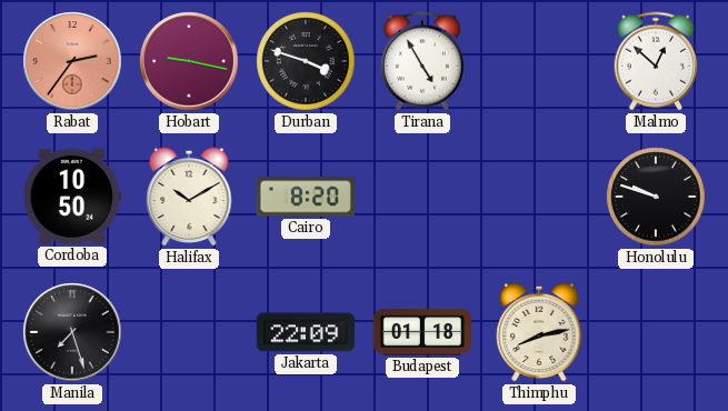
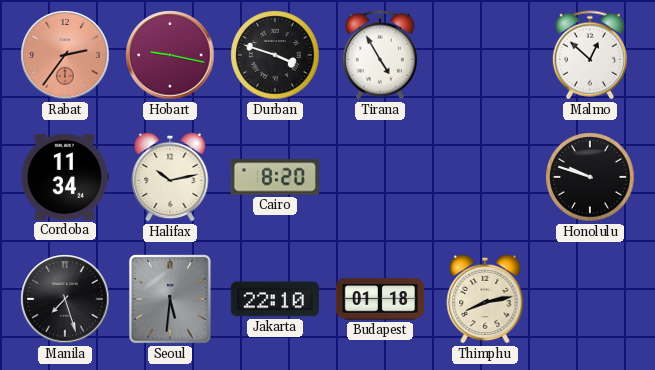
Cordoba: 10:50 -> 11:34 (65, 177)
Halifax: 10:10 -> 10:13 (170, 177)
Seoul: none -> 5:31 (171, 300)
Jakarta: 22:09 -> 22:10 (275, 299)
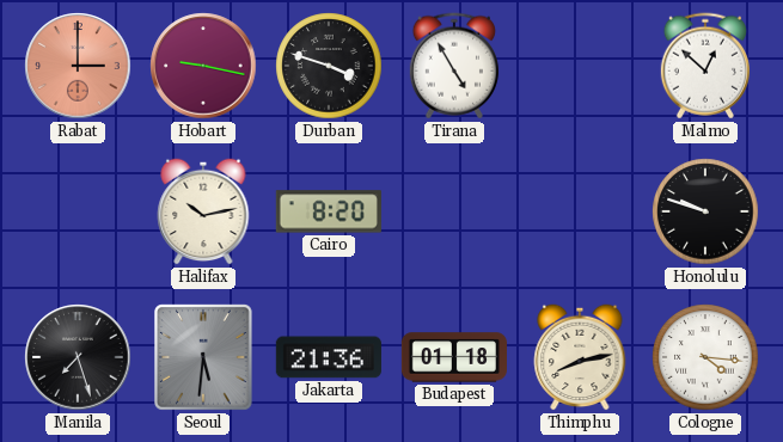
Rabat: 2:36 -> 3:00 (78, 66)
Cordoba: 11:34 -> none (65, 177)
Jakarta: 22:10 -> 21:36 (329, 357)
Cologne: none -> 4:16 (705, 357)
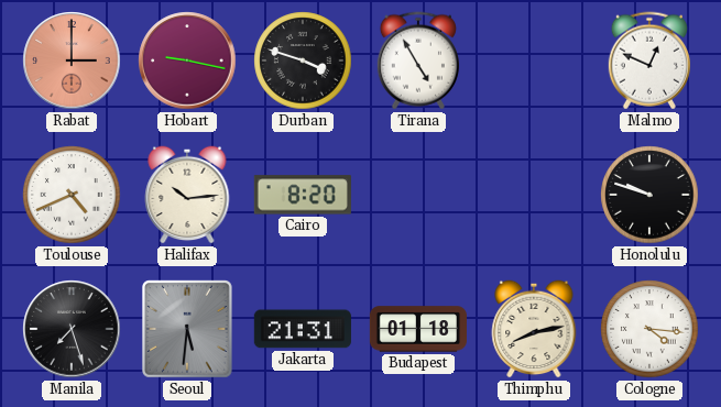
Malmo: 12:52 -> 12:49 (649, 61)
Toulouse: none -> 4:41 (72, 195)
Halifax: 10:13 -> 10:14 (187, 195)
Jakarta: 21:36 -> 21:31 (303, 329)
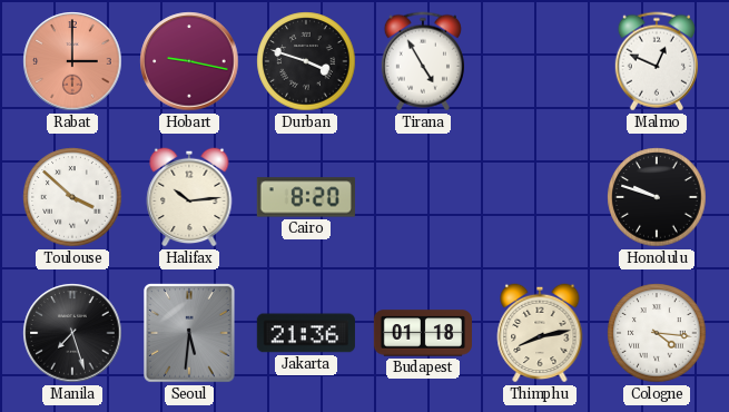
Toulouse: 4:41 -> 3:52 (72, 197)
Jakarta: 21:31 -> 21:36 (306, 333)
